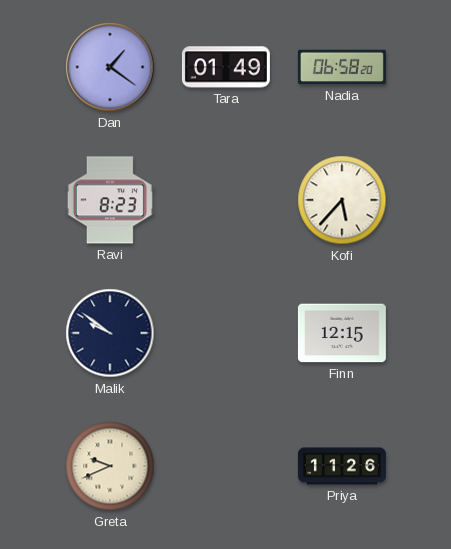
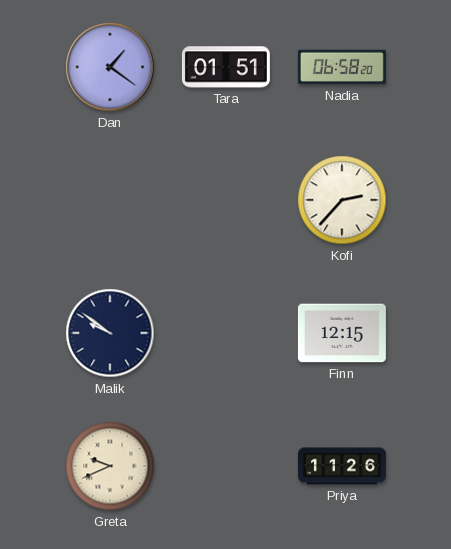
Tara: 01:49 -> 01:51 (226, 67)
Ravi: 8:23 -> none (110, 200)
Kofi: 5:37 -> 2:37 (342, 200)
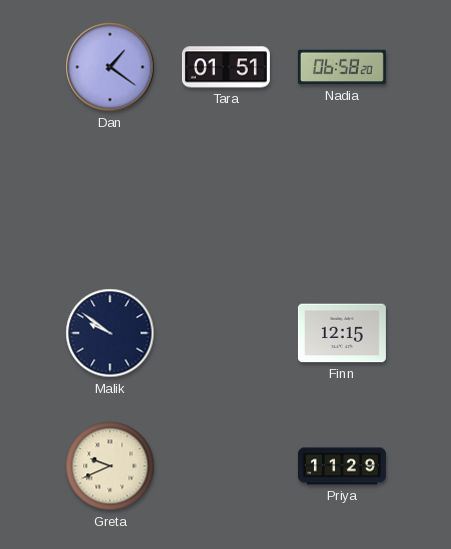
Kofi: 2:37 -> none (342, 200)
Priya: 11:26 -> 11:29 (342, 466)
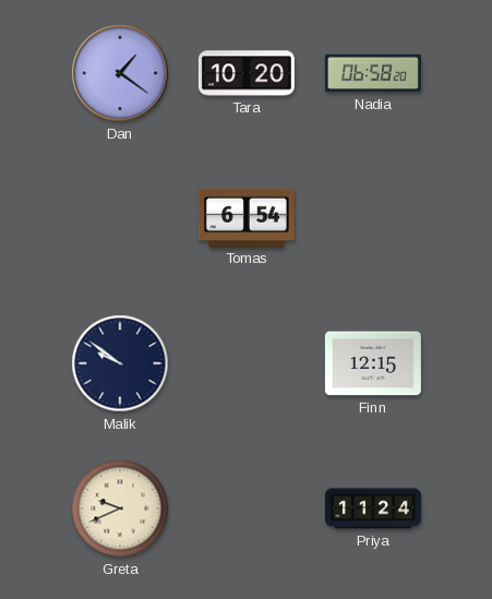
Tara: 01:51 -> 10:20 (247, 73)
Tomas: none -> 6:54 (247, 217)
Priya: 11:29 -> 11:24 (373, 508)
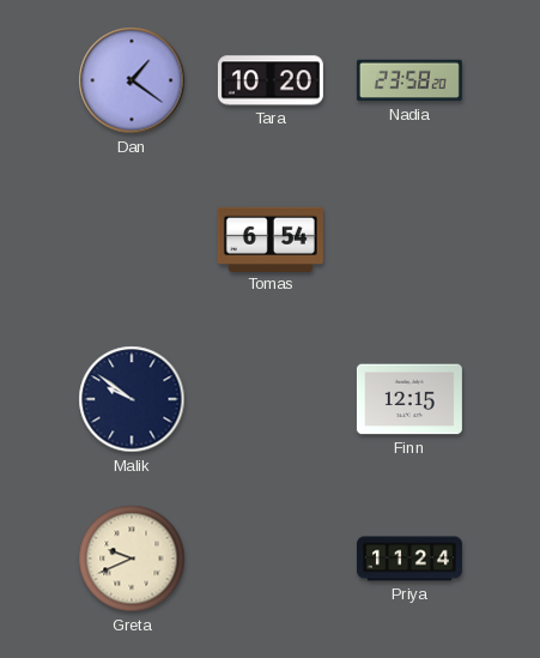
Nadia: 06:58 -> 23:58 (409, 80)
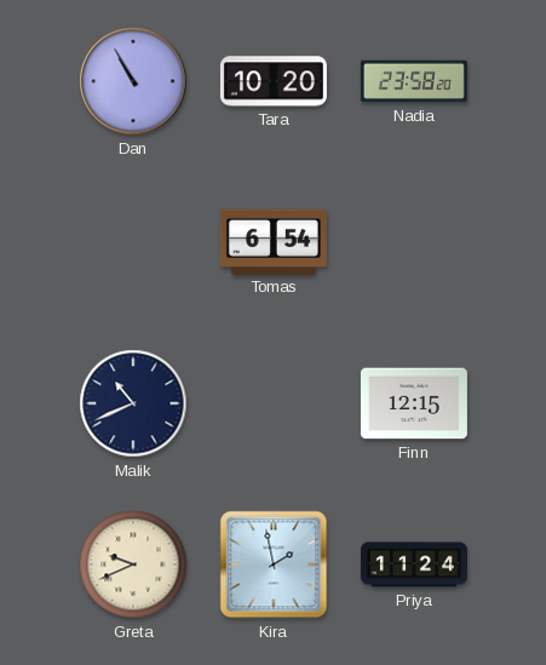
Dan: 1:21 -> 10:55 (133, 81)
Malik: 9:51 -> 10:41 (133, 403)
Kira: none -> 1:58 (274, 564)
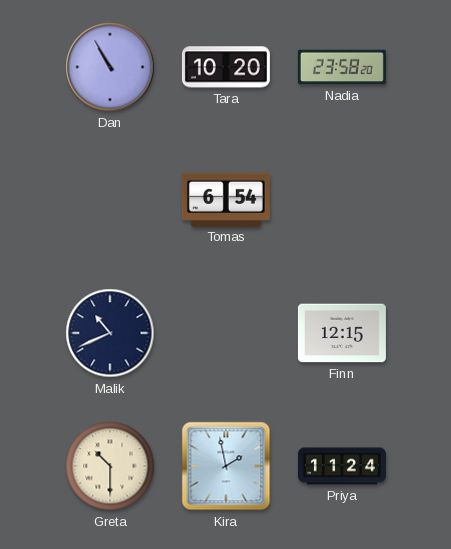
Greta: 9:41 -> 10:30 (110, 466)
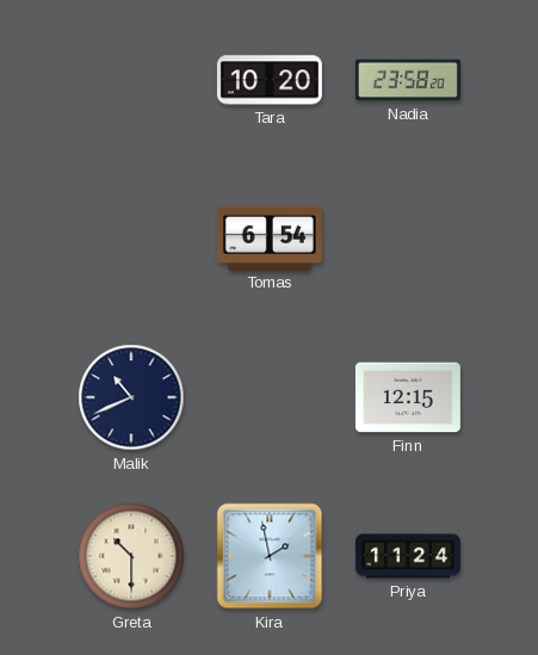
Dan: 10:55 -> none (110, 67)
